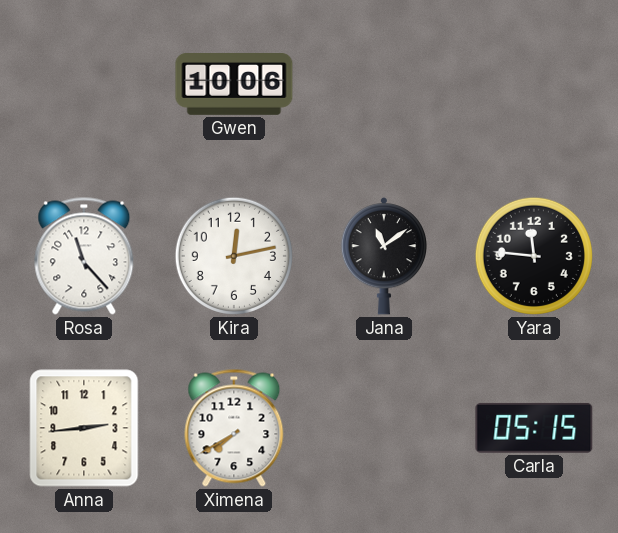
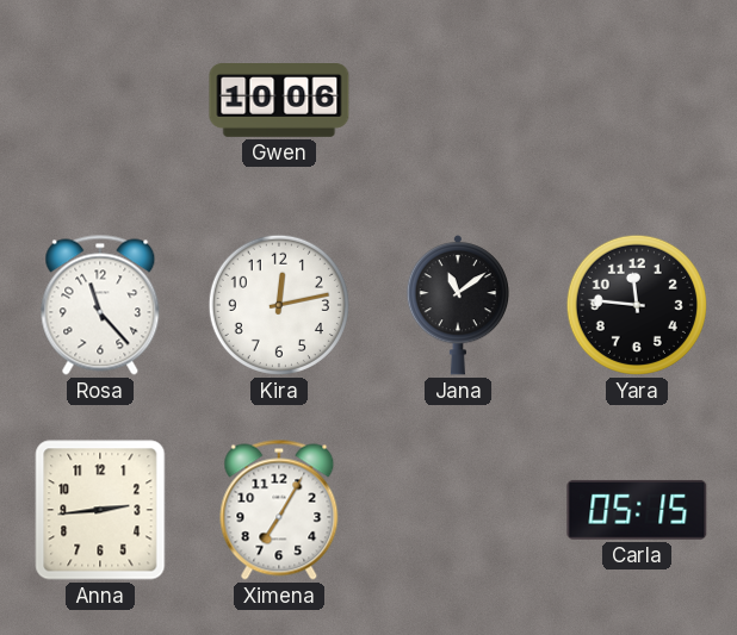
Ximena: 7:40 -> 7:05 (279, 510)
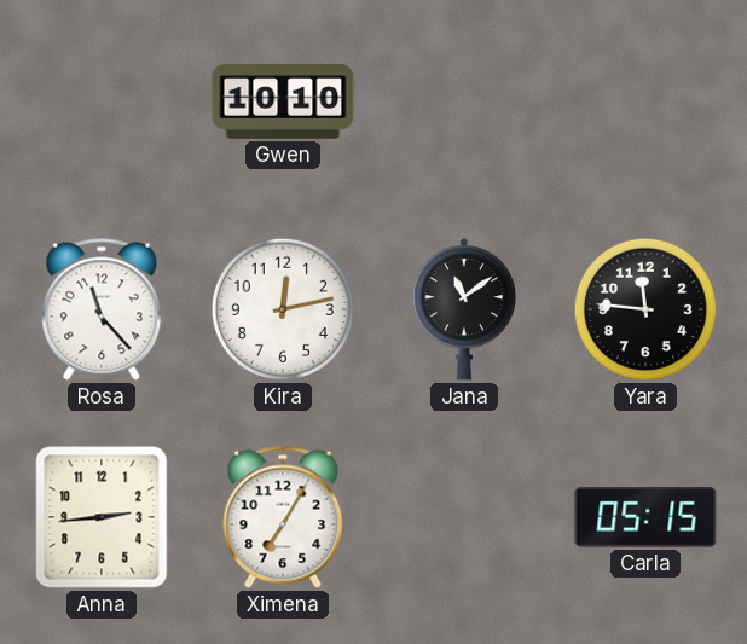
Gwen: 10:06 -> 10:10 (283, 103)
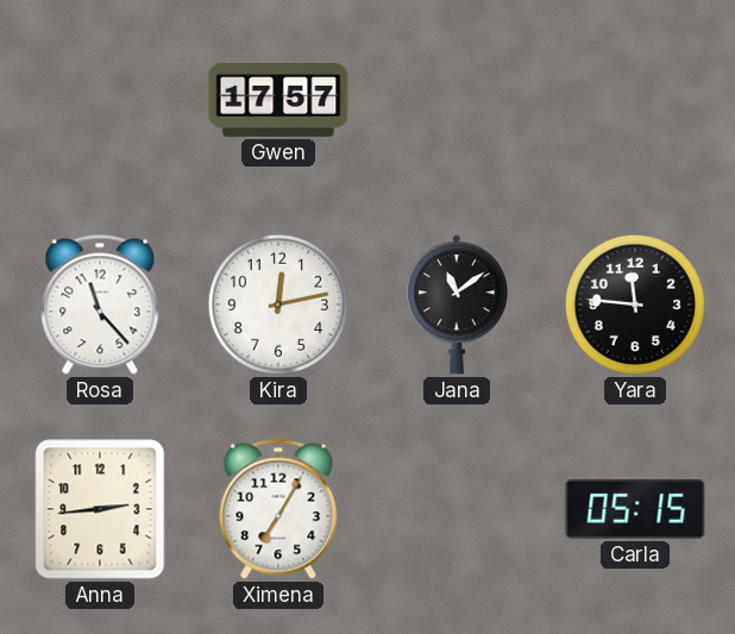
Gwen: 10:10 -> 17:57 (278, 101)
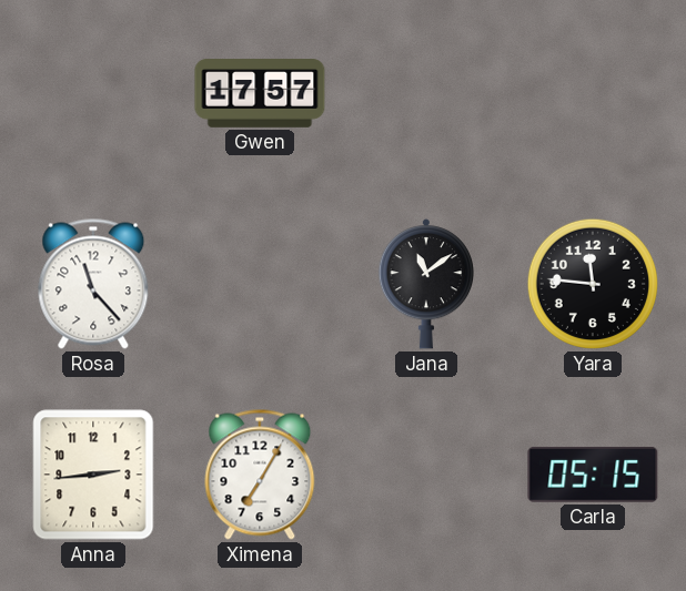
Kira: 12:13 -> none (278, 305)
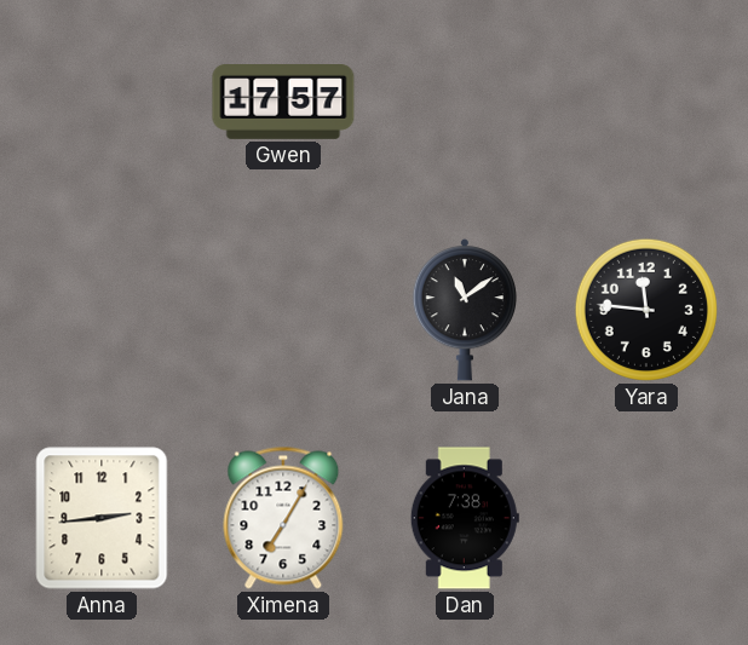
Rosa: 11:23 -> none (93, 284)
Dan: none -> 7:38 (465, 518)
Carla: 05:15 -> none (593, 475)
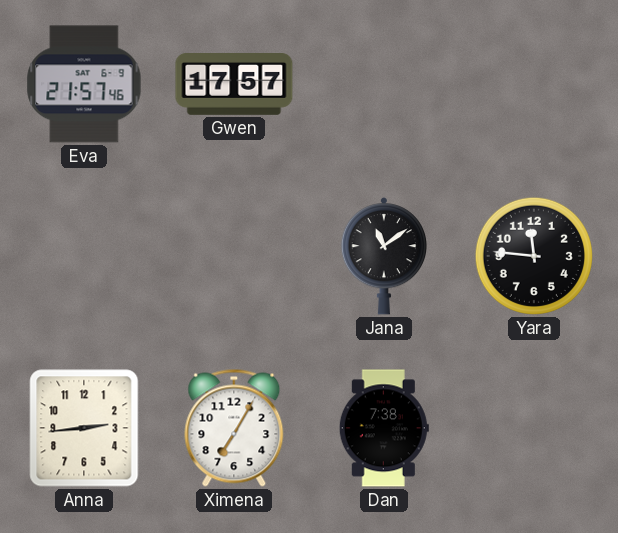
Eva: none -> 21:57 (84, 84)
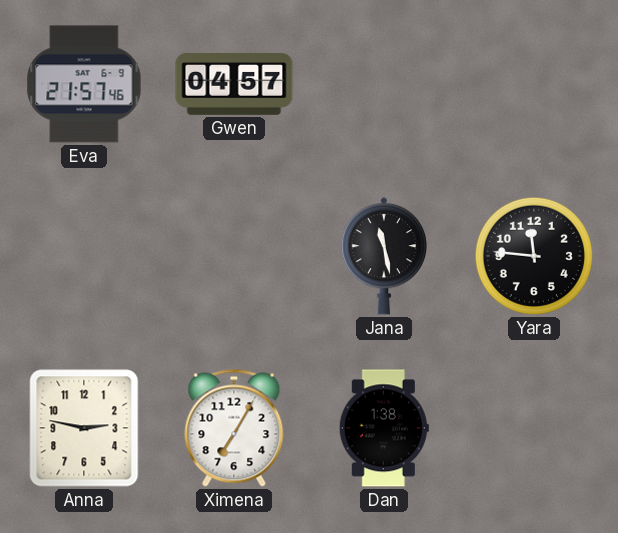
Gwen: 17:57 -> 04:57 (234, 85)
Jana: 11:09 -> 11:28 (383, 256)
Anna: 2:44 -> 2:47 (84, 428)
Dan: 7:38 -> 1:38 (384, 428)
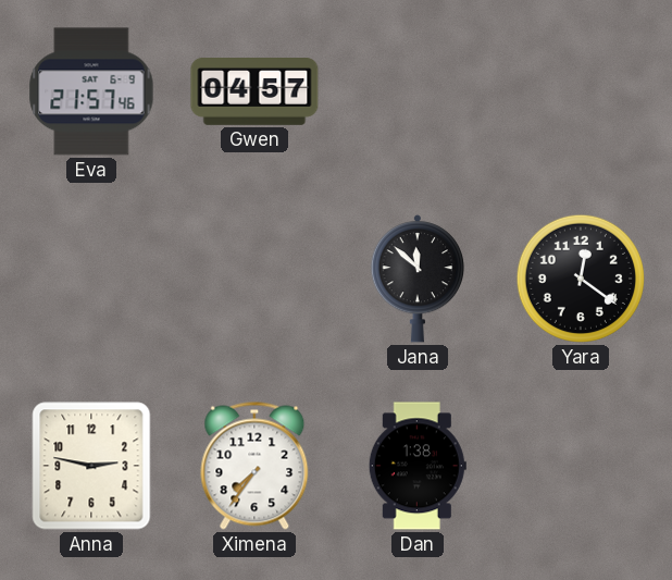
Jana: 11:28 -> 11:52 (416, 279)
Yara: 11:46 -> 12:21 (581, 279)
Ximena: 7:05 -> 7:36 (254, 466)
